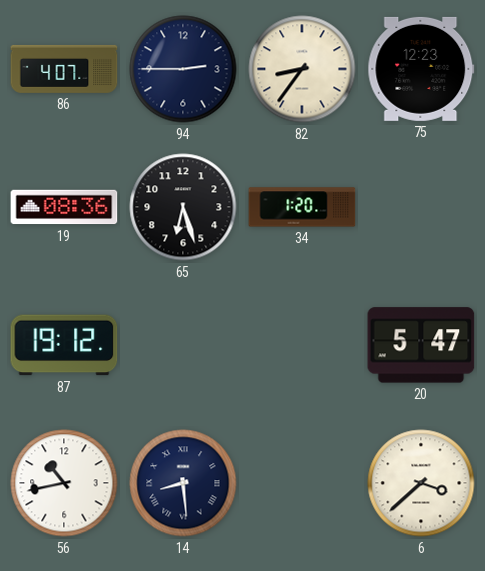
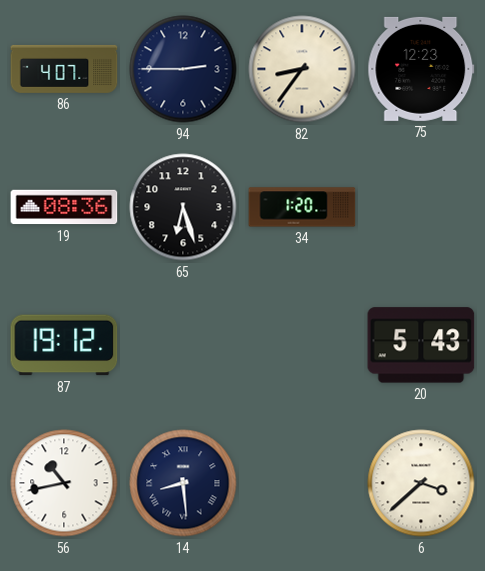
20: 5:47 -> 5:43 (421, 345)
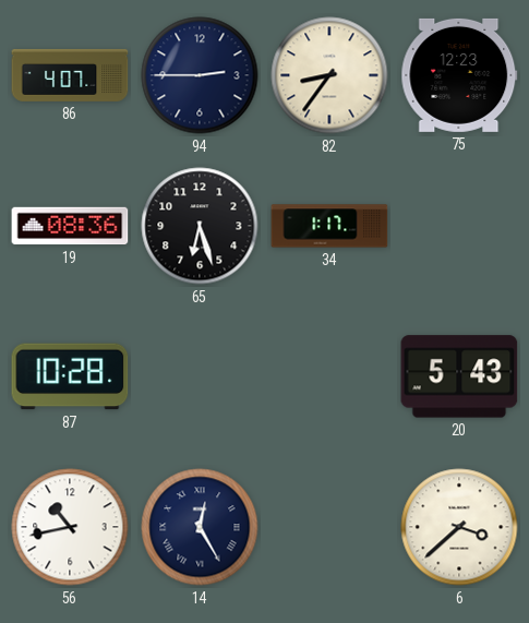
34: 1:20 -> 1:17 (329, 226)
87: 19:12 -> 10:28 (70, 376)
14: 8:29 -> 12:25 (200, 527)
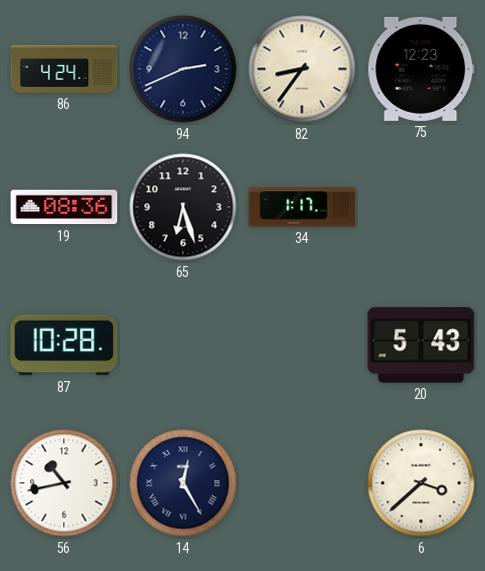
86: 4:07 -> 4:24 (64, 69)
94: 2:45 -> 2:41 (183, 69)
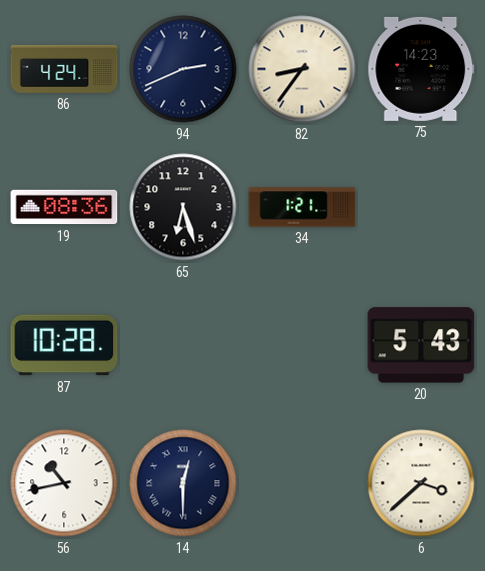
75: 12:23 -> 14:23 (421, 69)
34: 1:17 -> 1:21 (302, 207)
14: 12:25 -> 12:30 (183, 483)
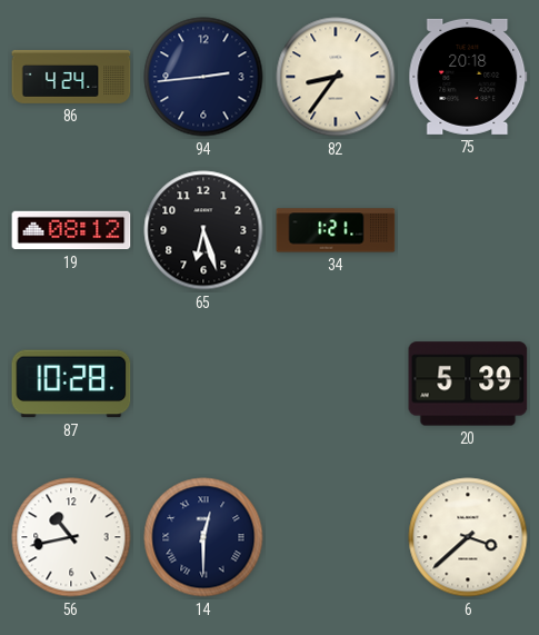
94: 2:41 -> 2:44 (203, 77)
75: 14:23 -> 20:18 (468, 77)
19: 08:36 -> 08:12 (71, 230)
20: 5:43 -> 5:39 (468, 384)
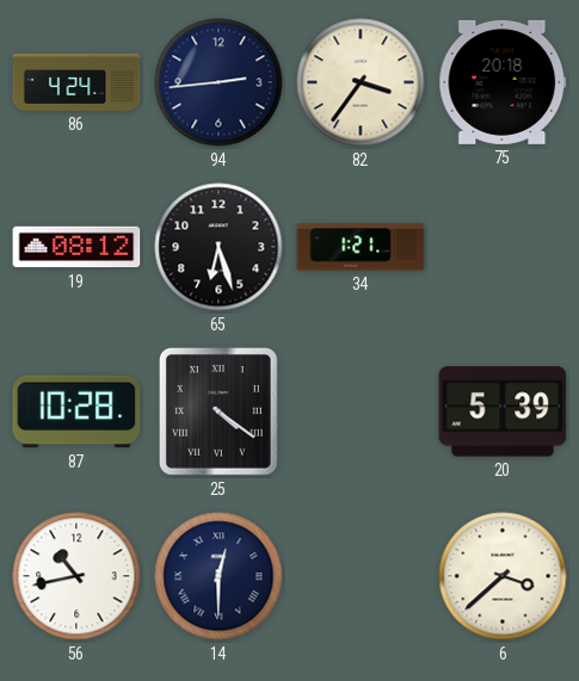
82: 8:36 -> 3:36 (361, 82)
25: none -> 4:21 (218, 411)
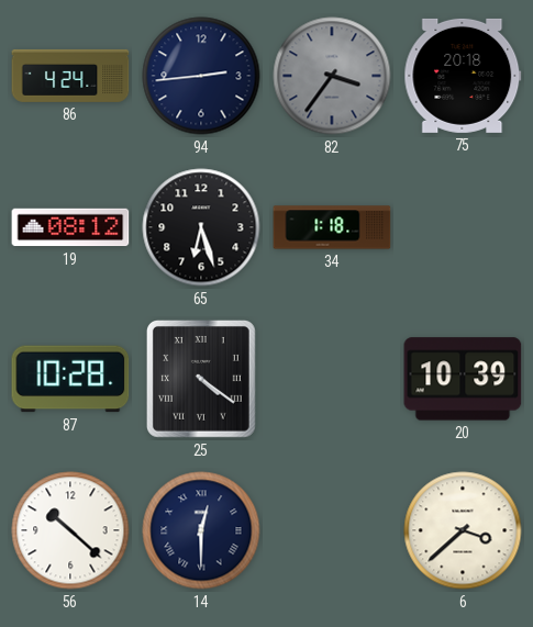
82 dial: cream -> grey (332, 76)
34: 1:21 -> 1:18 (332, 227)
20: 5:39 -> 10:39 (463, 379)
56: 10:43 -> 10:22 (70, 530)
